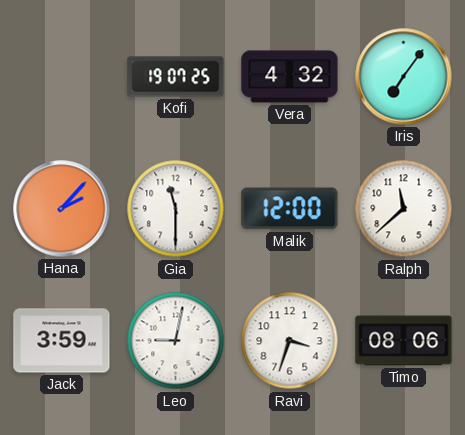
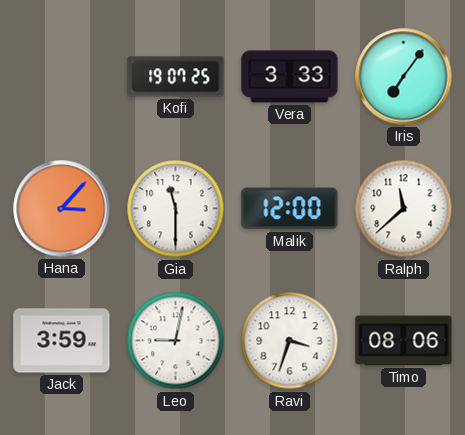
Vera: 4:32 -> 3:33 (290, 77)
Hana: 2:07 -> 3:07 (62, 209)
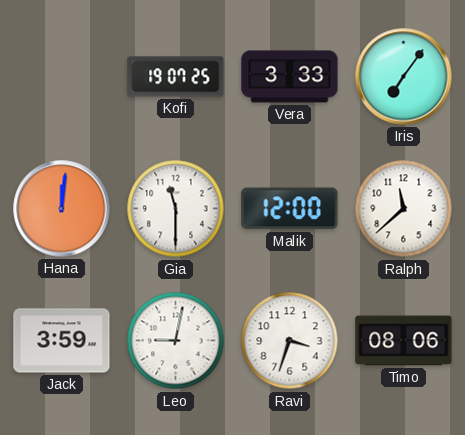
Hana: 3:07 -> 12:01 (62, 209)
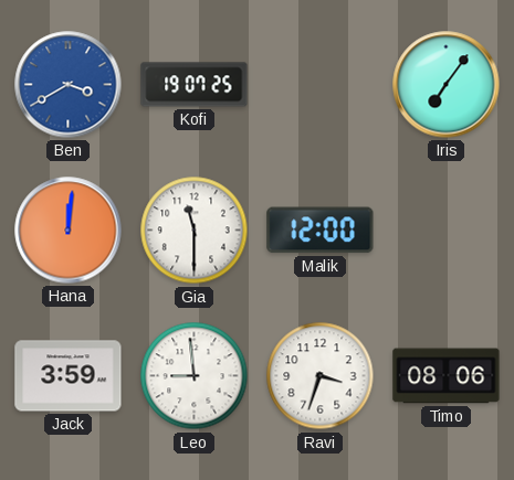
Ben: none -> 3:40 (69, 85)
Vera: 3:33 -> none (290, 77)
Ralph: 11:38 -> none (404, 209)
Leo: 9:02 -> 8:59 (195, 376)
